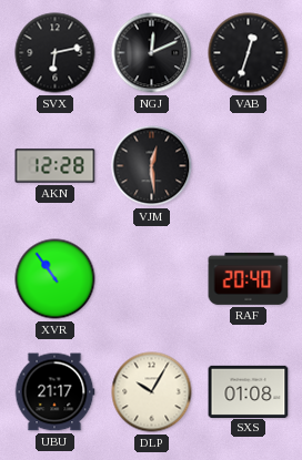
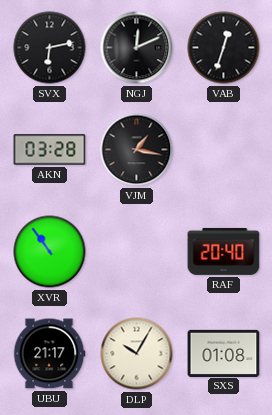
AKN: 12:28 -> 03:28 (50, 150)
VJM: 12:29 -> 1:17 (137, 150)
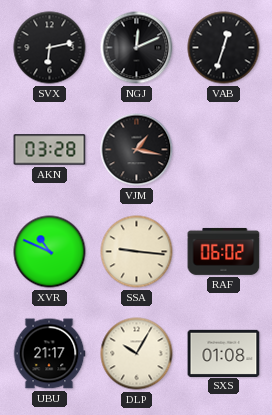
XVR: 10:54 -> 10:49 (50, 252)
SSA: none -> 9:16 (137, 252)
RAF: 20:40 -> 06:02 (224, 251)
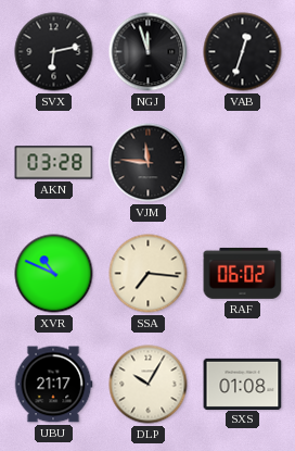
NGJ: 12:11 -> 11:57 (149, 52)
VJM: 1:17 -> 11:46 (149, 163)
SSA: 9:16 -> 7:16 (149, 274)
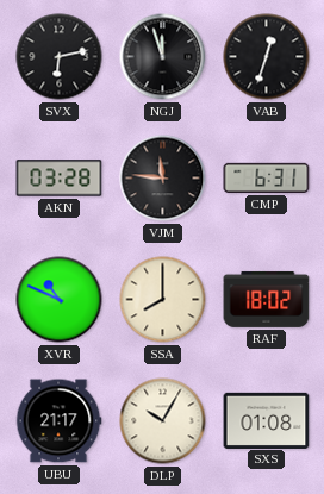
CMP: none -> 6:31 (267, 177)
SSA: 7:16 -> 8:00 (163, 300)
RAF: 06:02 -> 18:02 (267, 299)
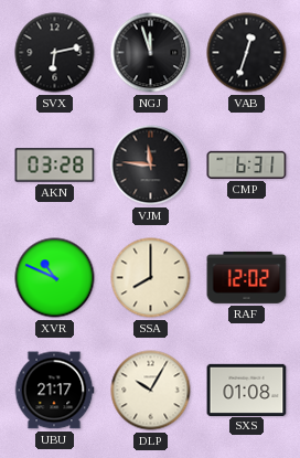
RAF: 18:02 -> 12:02 (247, 277)
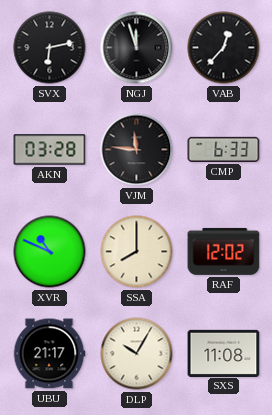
VAB: 12:33 -> 12:37 (224, 48)
CMP: 6:31 -> 6:33 (224, 149)
SXS: 01:08 -> 11:08 (224, 353)
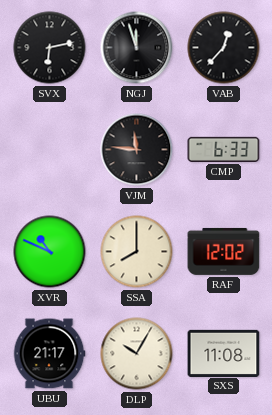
AKN: 03:28 -> none (50, 150)
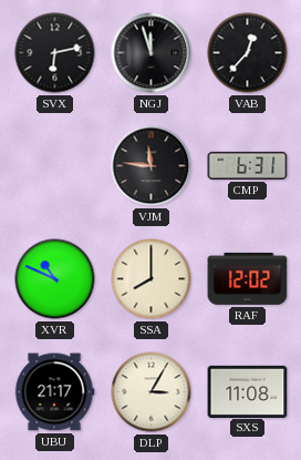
CMP: 6:33 -> 6:31 (248, 165)
DLP: 10:05 -> 3:05 (152, 392)
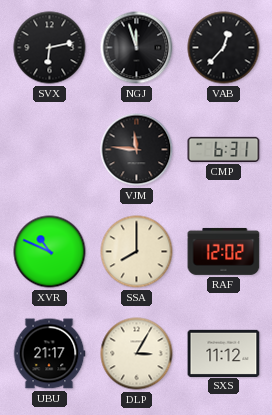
SXS: 11:08 -> 11:12 (224, 353)
